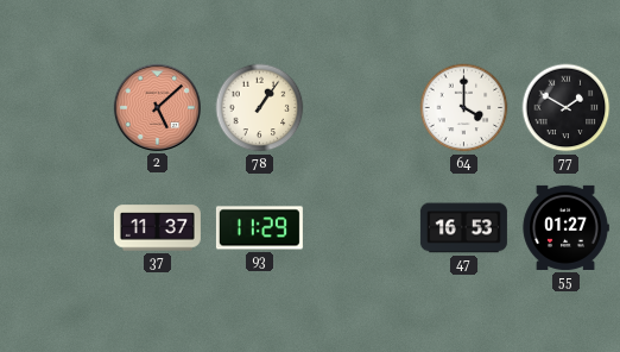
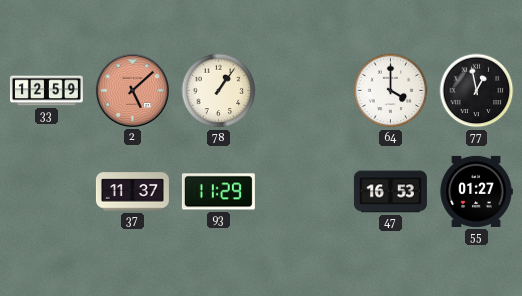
33: none -> 12:59 (46, 91)
77: 1:50 -> 12:58 (477, 91)
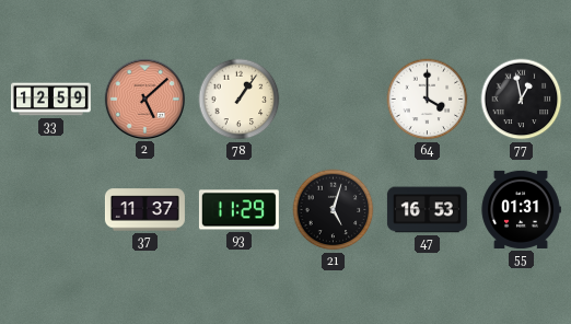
21: none -> 5:03 (334, 210)
55: 01:27 -> 01:31 (521, 209)
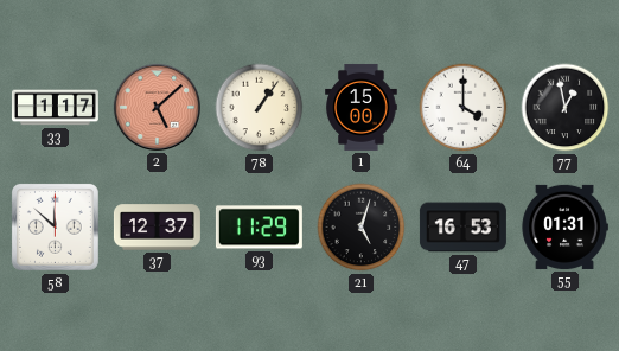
33: 12:59 -> 1:17 (55, 108)
1: none -> 15:00 (362, 107)
58: none -> 11:52 (55, 226)
37: 11:37 -> 12:37 (157, 228)
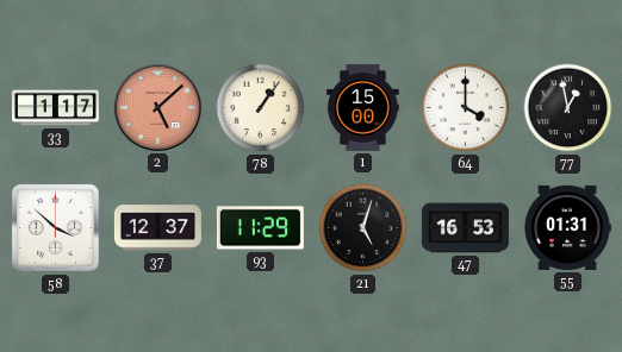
58: 11:52 -> 3:52 (55, 227)
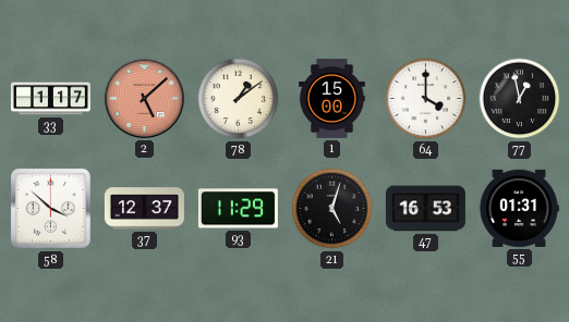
78: 1:06 -> 1:09 (239, 99)
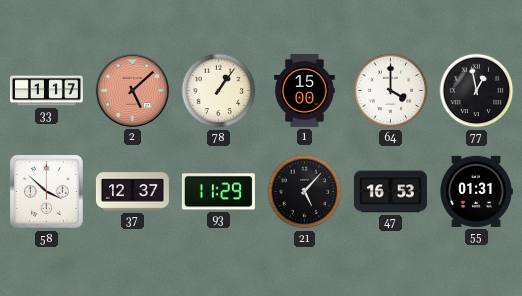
78: 1:09 -> 1:06 (219, 91)
21: 5:03 -> 5:07 (305, 192)
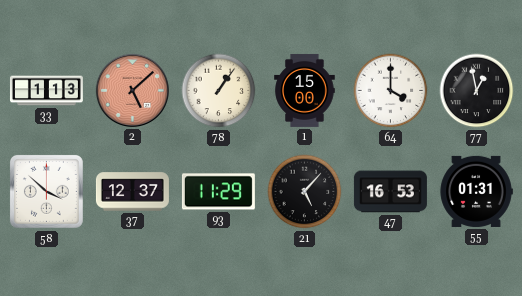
33: 1:17 -> 1:13 (46, 91)
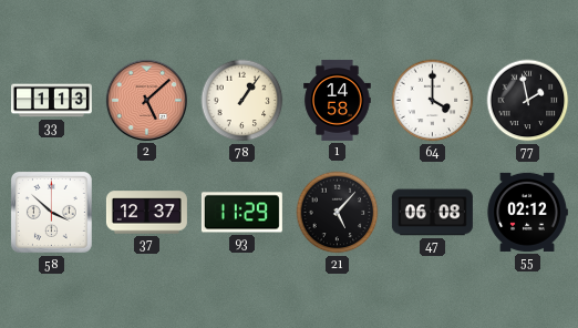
1: 15:00 -> 14:58 (338, 100)
77: 12:58 -> 1:58 (528, 101)
47: 16:53 -> 06:08 (432, 213)
55: 01:31 -> 02:12 (527, 212)
